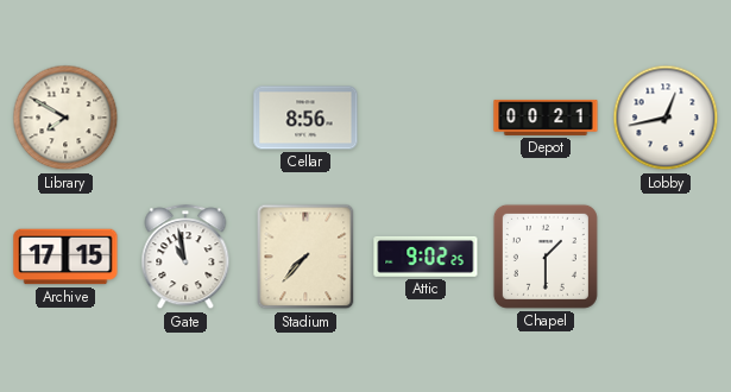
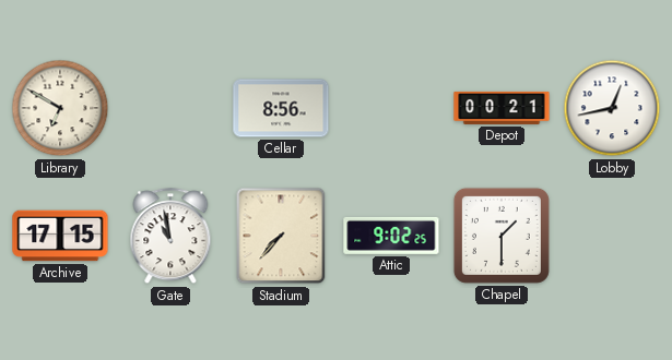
Library: 7:50 -> 6:50 (60, 108)
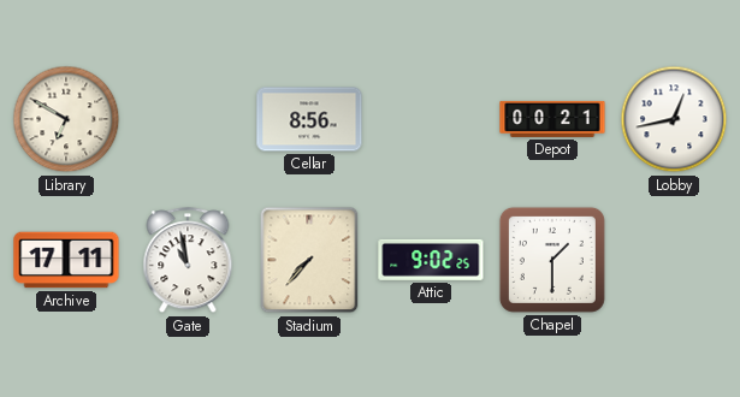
Archive: 17:15 -> 17:11 (66, 260)
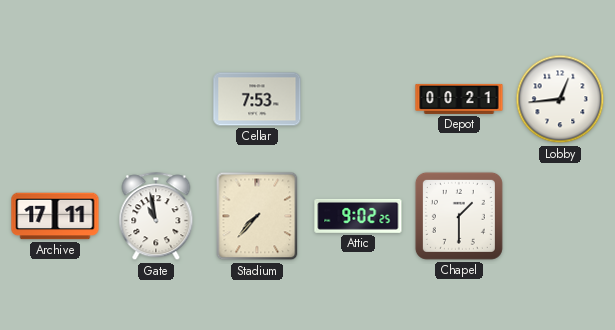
Library: 6:50 -> none (66, 119)
Cellar: 8:56 -> 7:53 (257, 99)
Lobby: 12:43 -> 12:44 (560, 99)
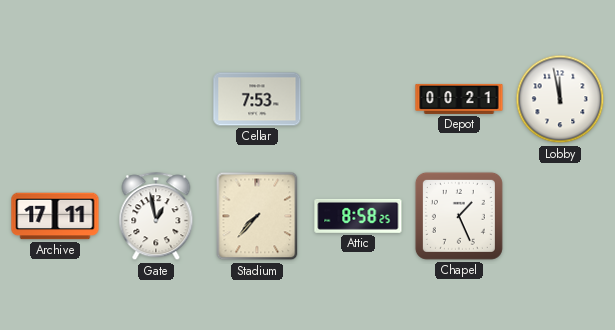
Lobby: 12:44 -> 11:58 (560, 99)
Gate: 10:58 -> 12:58 (156, 217)
Attic: 9:02 -> 8:58 (358, 216)
Chapel: 1:30 -> 1:26 (459, 216)
